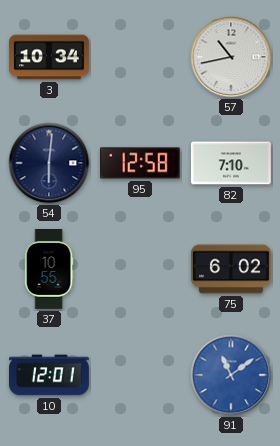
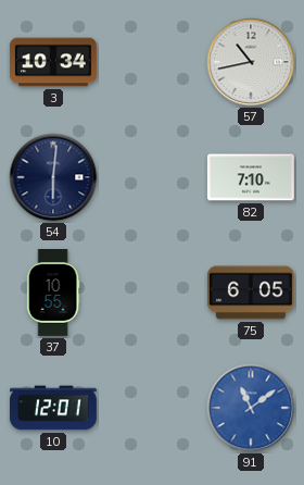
95: 12:58 -> none (140, 163)
75: 6:02 -> 6:05 (251, 293)
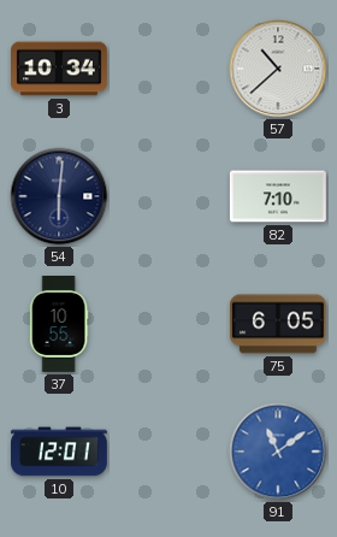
57: 10:43 -> 10:38 (278, 69)
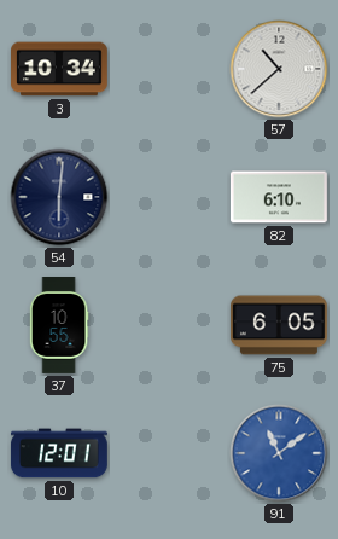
82: 7:10 -> 6:10 (279, 197)
